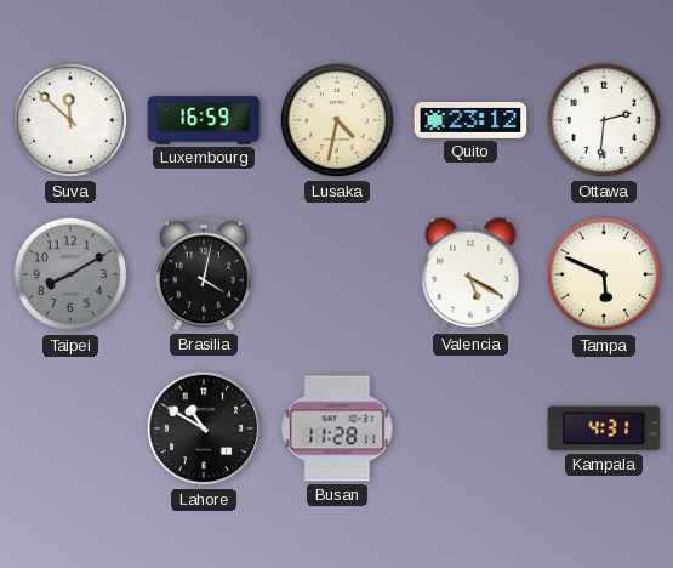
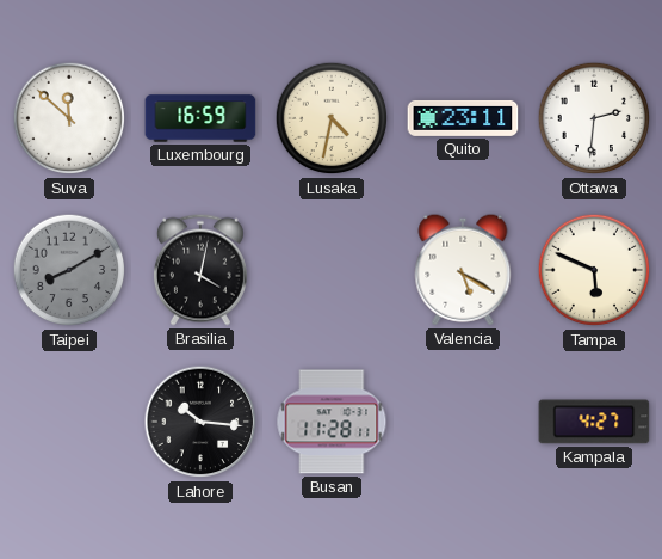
Quito: 23:12 -> 23:11 (463, 118)
Lahore: 10:50 -> 10:16 (200, 422)
Kampala: 4:31 -> 4:27 (594, 422)
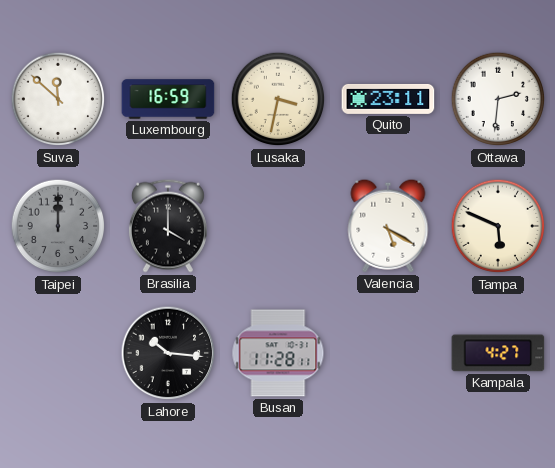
Lusaka: 4:32 -> 3:32 (278, 99)
Taipei: 8:10 -> 12:00 (58, 226)
Brasilia: 4:02 -> 4:00 (168, 226)
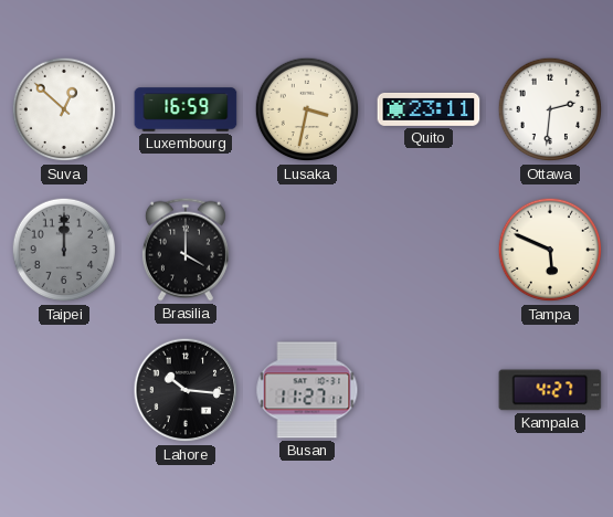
Suva: 11:52 -> 12:52 (64, 109)
Valencia: 5:20 -> none (388, 226)
Busan: 11:28 -> 11:27 (307, 390)
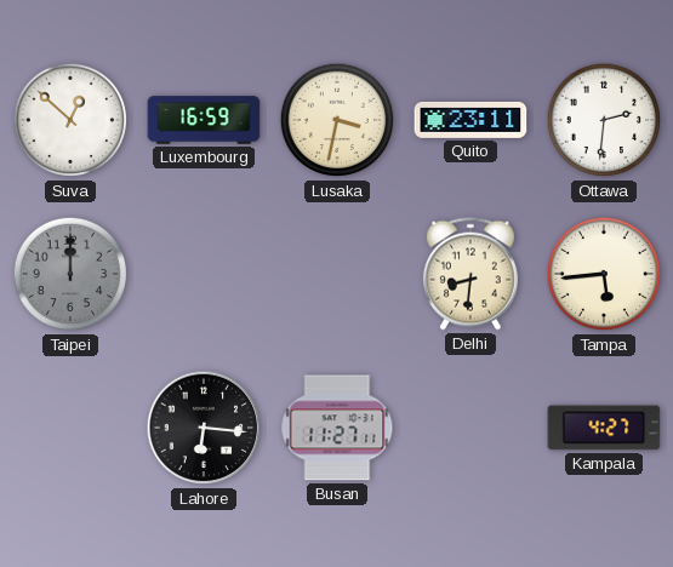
Brasilia: 4:00 -> none (186, 250)
Delhi: none -> 8:31 (470, 274)
Tampa: 5:49 -> 5:44 (604, 274)
Lahore: 10:16 -> 6:16 (204, 428)
